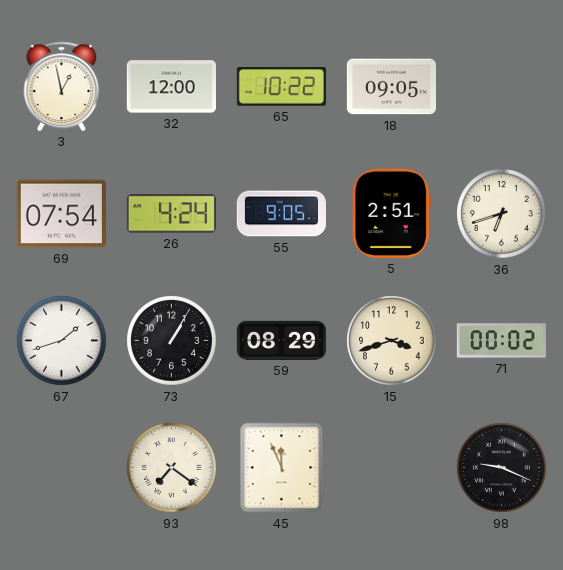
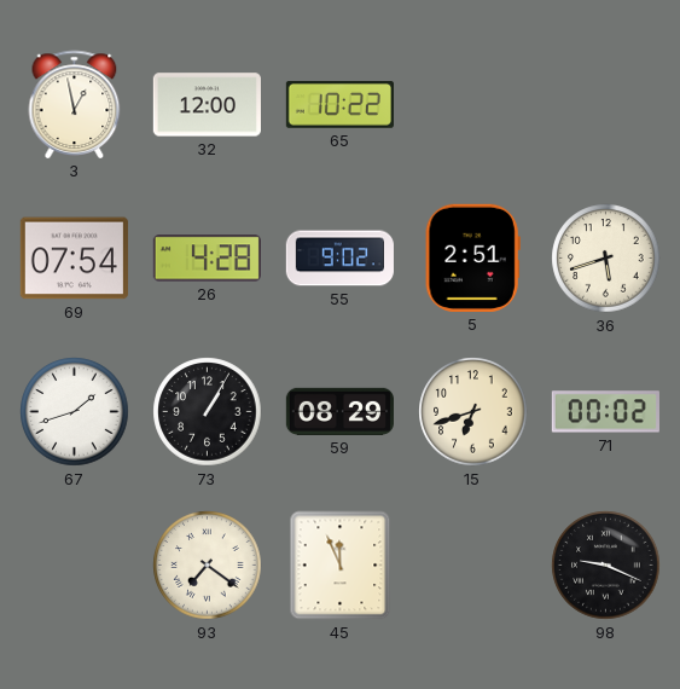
18: 09:05 -> none (391, 87)
26: 4:24 -> 4:28 (207, 259)
55: 9:05 -> 9:02 (339, 259)
36: 6:42 -> 5:42 (606, 259)
15: 3:42 -> 6:42 (473, 412)
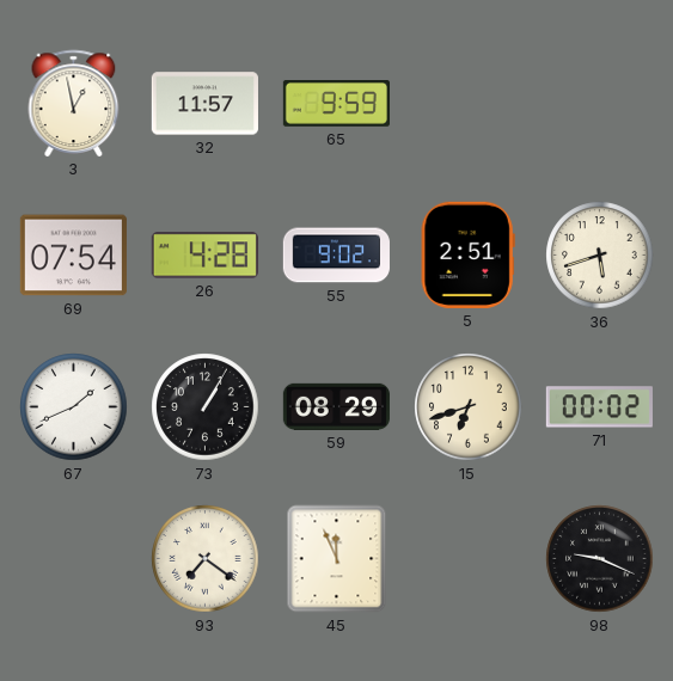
32: 12:00 -> 11:57 (204, 104)
65: 10:22 -> 9:59 (336, 104)
67: 1:42 -> 1:41 (74, 407)
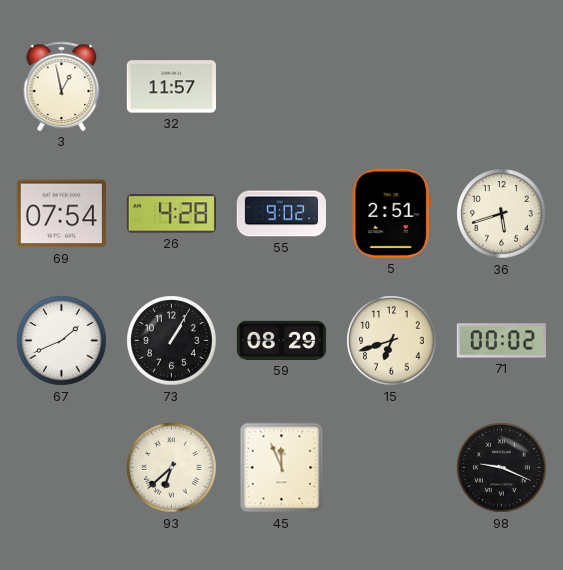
65: 9:59 -> none (336, 104)
93: 7:21 -> 6:38 (172, 468)
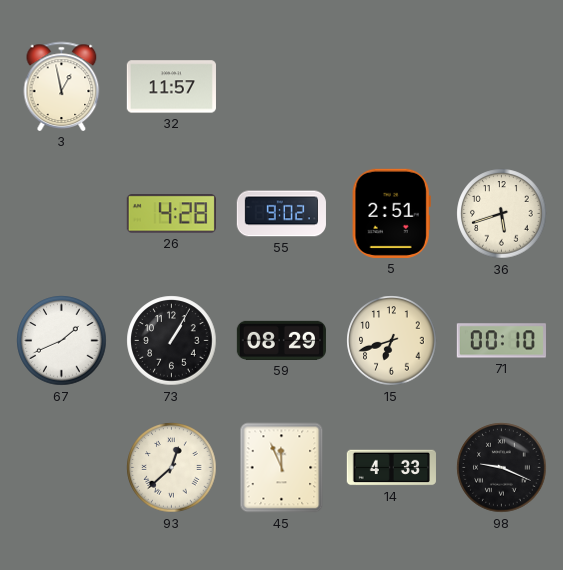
69: 07:54 -> none (61, 214)
71: 00:02 -> 00:10 (501, 341)
93: 6:38 -> 12:38 (172, 468)
14: none -> 4:33 (391, 468)
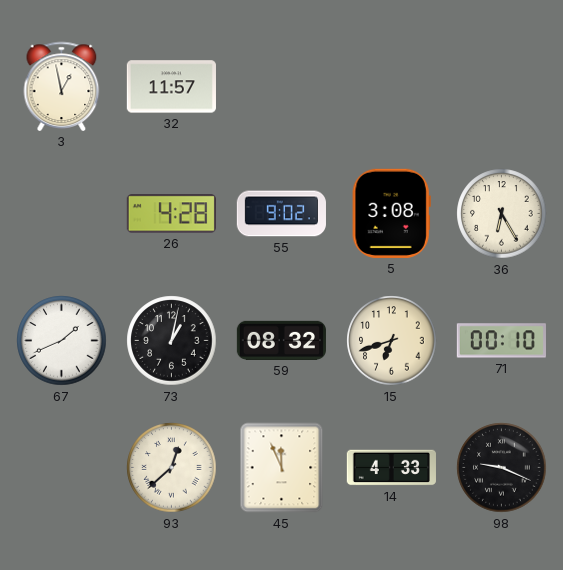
5: 2:51 -> 3:08 (391, 213)
36: 5:42 -> 6:25 (502, 214)
73: 1:05 -> 1:02 (172, 341)
59: 08:29 -> 08:32 (281, 340)
